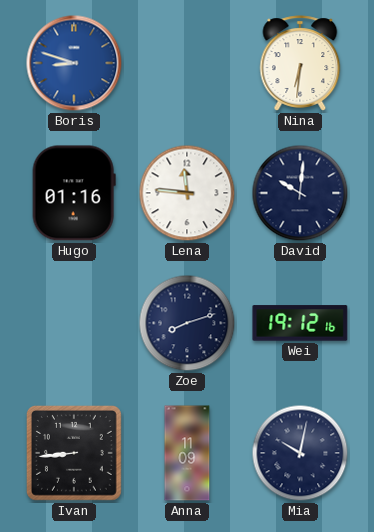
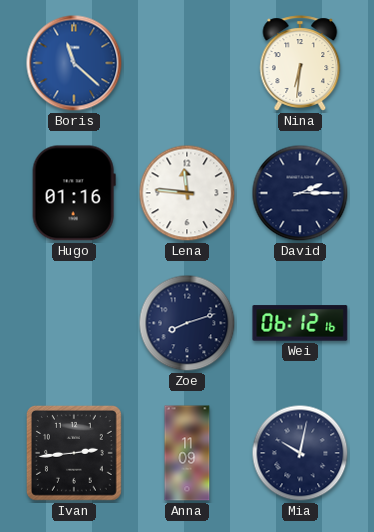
Boris: 8:48 -> 11:22 (74, 63)
David: 10:01 -> 2:15 (300, 193)
Wei: 19:12 -> 06:12 (300, 323)
Ivan: 8:44 -> 2:44 (74, 453)
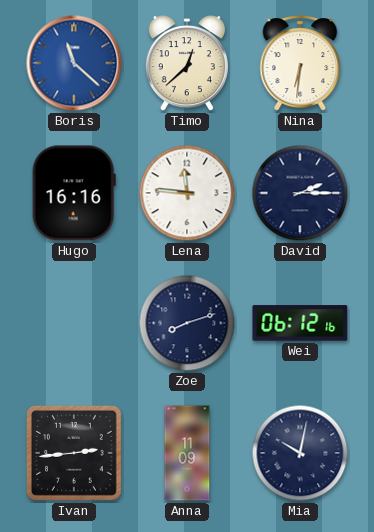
Timo: none -> 12:38 (187, 64)
Hugo: 01:16 -> 16:16 (74, 193)
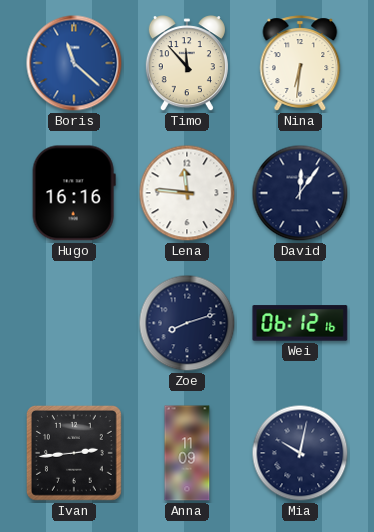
Timo: 12:38 -> 11:53 (187, 64)
David: 2:15 -> 12:06 (300, 193)
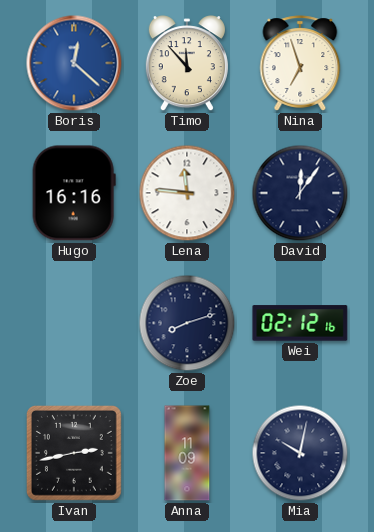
Boris: 11:22 -> 12:22 (74, 63)
Nina: 6:31 -> 6:57 (300, 63)
Wei: 06:12 -> 02:12 (300, 323)
Ivan: 2:44 -> 2:43 (74, 453)
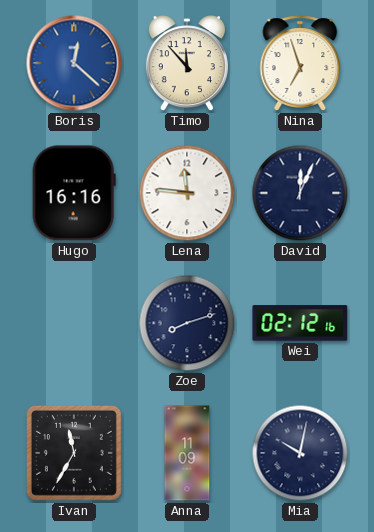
David: 12:06 -> 12:04 (300, 193)
Ivan: 2:43 -> 11:35 (74, 453)
